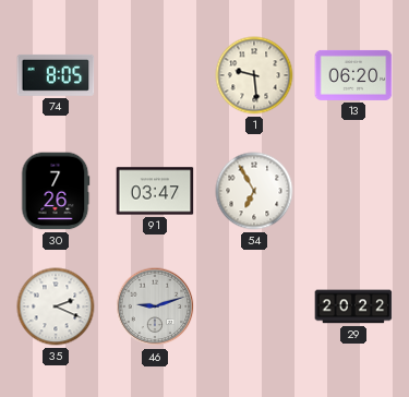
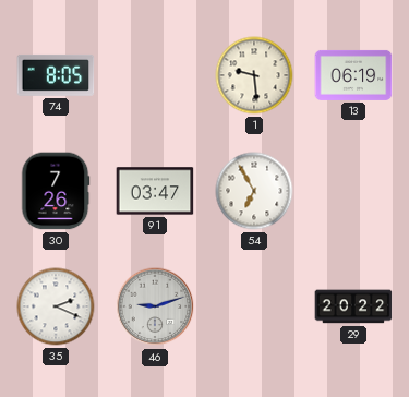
13: 06:20 -> 06:19 (353, 75)
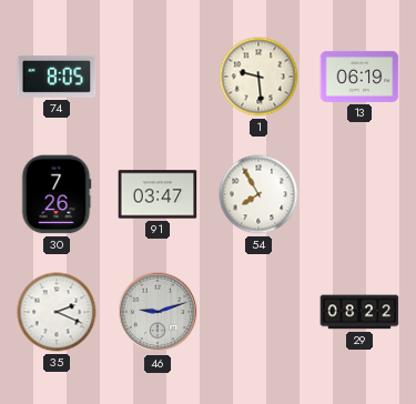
54: 6:55 -> 7:55 (258, 194)
29: 20:22 -> 08:22 (359, 312)
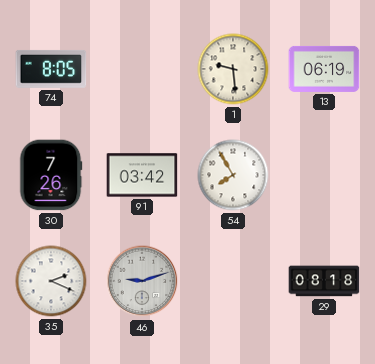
91: 03:47 -> 03:42 (142, 175)
29: 08:22 -> 08:18 (324, 281)
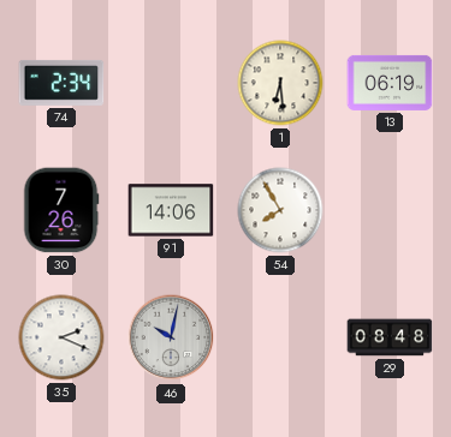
74: 8:05 -> 2:34 (61, 83)
1: 9:29 -> 6:29 (280, 83)
91: 03:42 -> 14:06 (171, 210)
46: 9:12 -> 10:02 (171, 337)
29: 08:18 -> 08:48 (390, 337)
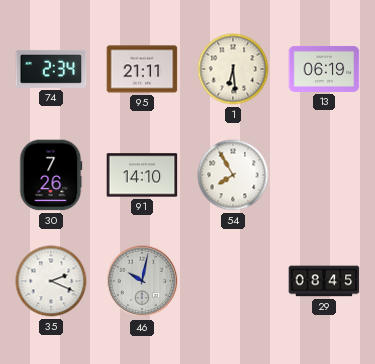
95: none -> 21:11 (142, 69)
91: 14:06 -> 14:10 (142, 175)
29: 08:48 -> 08:45 (324, 281)
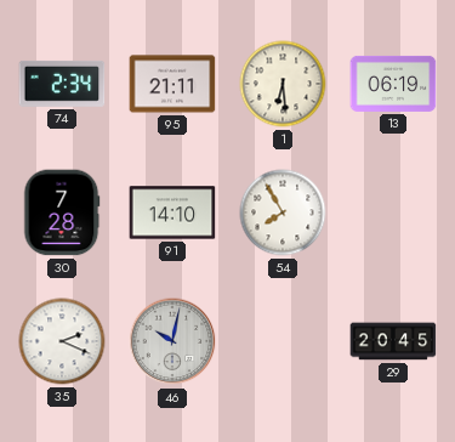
30: 7:26 -> 7:28 (62, 212)
29: 08:45 -> 20:45 (393, 341)
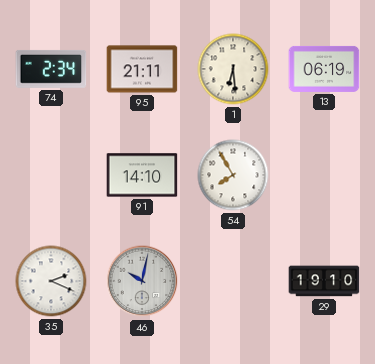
30: 7:28 -> none (62, 212)
29: 20:45 -> 19:10 (324, 281)
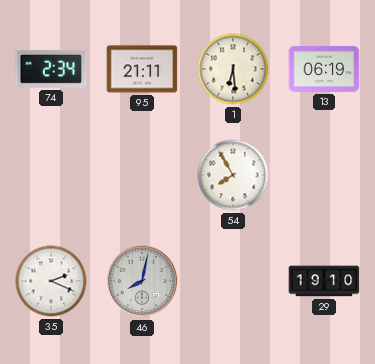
91: 14:10 -> none (142, 175)
46: 10:02 -> 8:02 (142, 281)
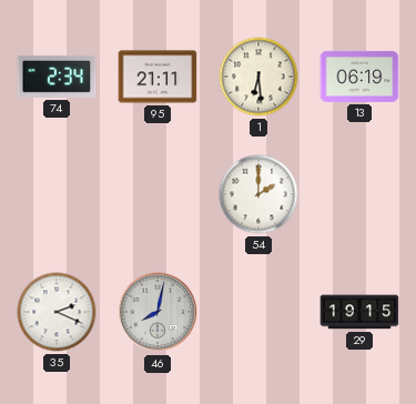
54: 7:55 -> 2:00 (258, 194)
29: 19:10 -> 19:15 (359, 312)
